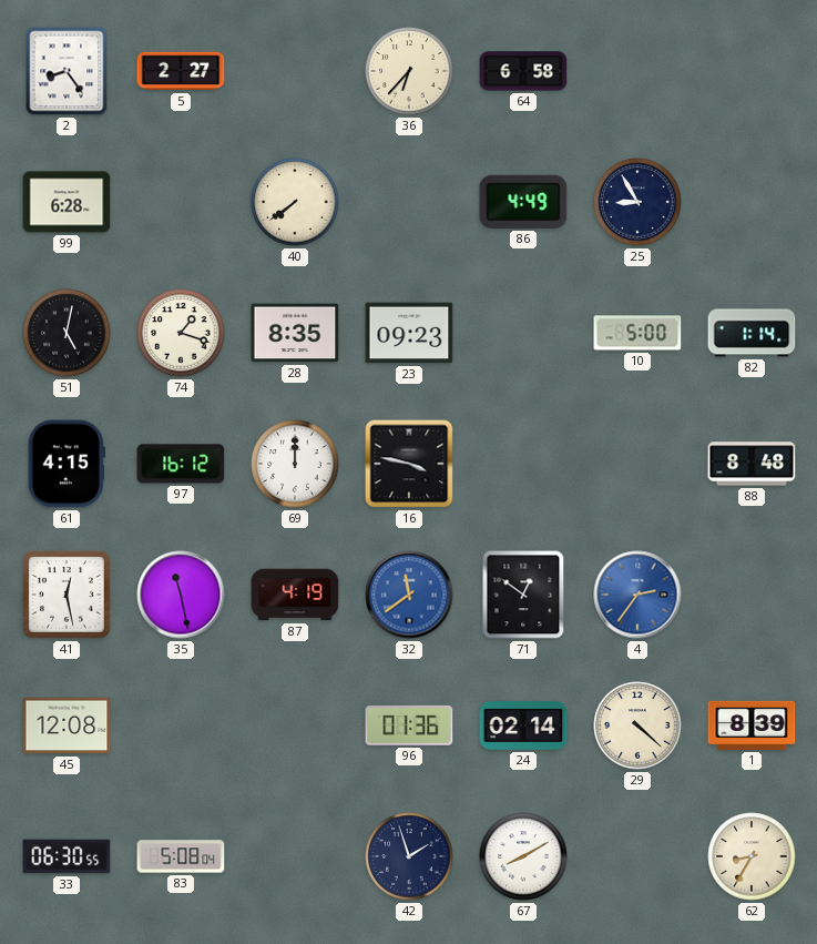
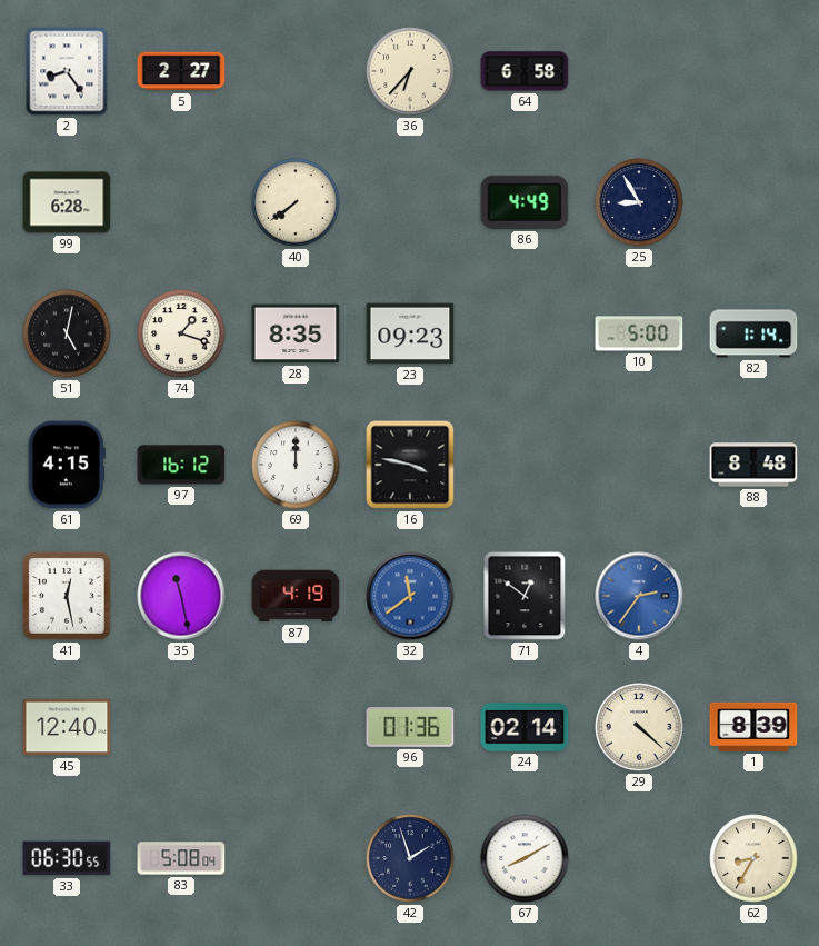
45: 12:08 -> 12:40 (67, 727)
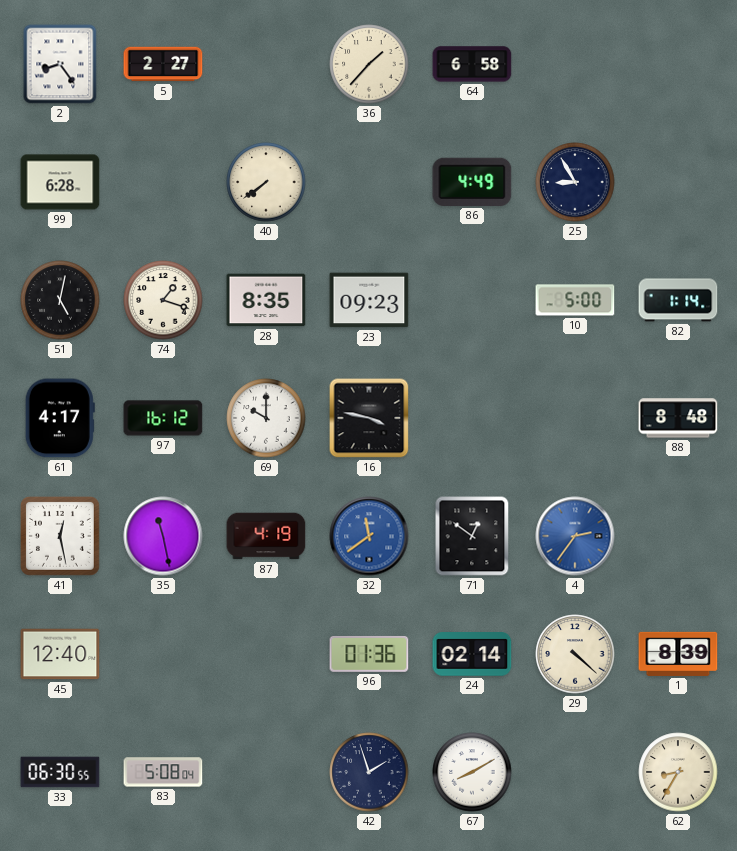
36: 6:37 -> 1:37 (369, 64)
61: 4:15 -> 4:17 (60, 418)
69: 12:00 -> 10:00 (266, 418)
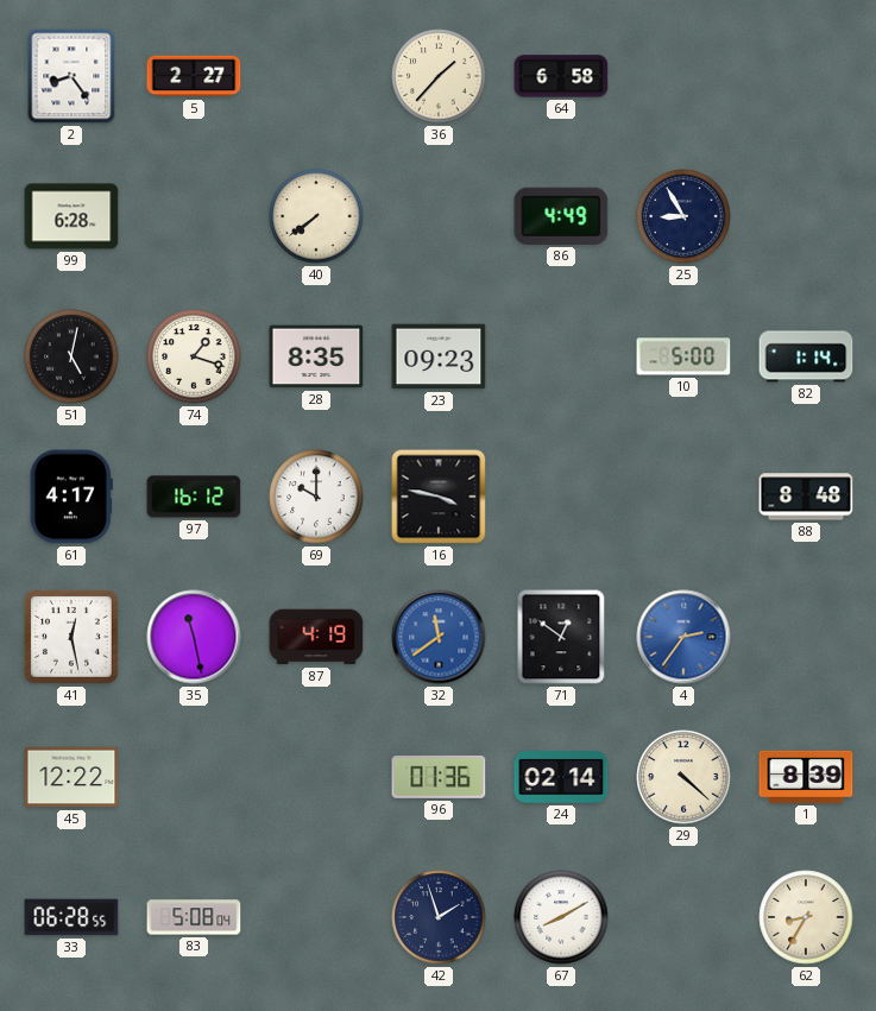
45: 12:40 -> 12:22 (71, 777)
33: 06:30 -> 06:28 (71, 917)
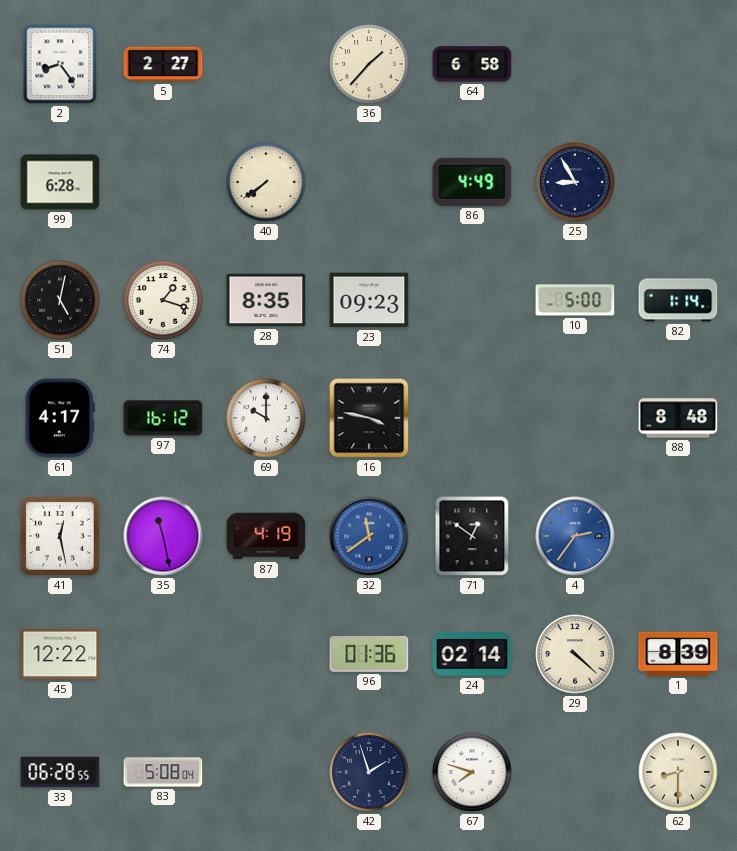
67: 8:10 -> 7:48 (472, 772)
62: 8:35 -> 8:30 (678, 772)
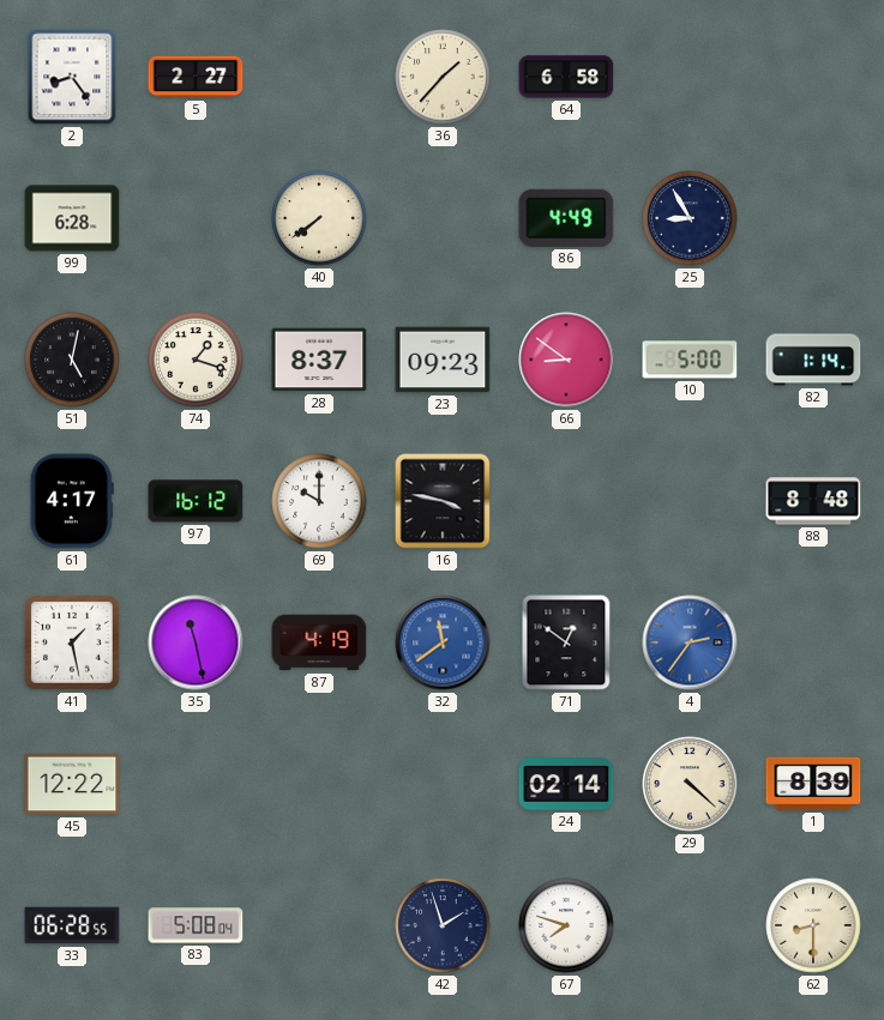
28: 8:35 -> 8:37 (319, 360)
66: none -> 8:51 (566, 360)
41: 12:28 -> 1:28 (73, 644)
96: 01:36 -> none (369, 654)
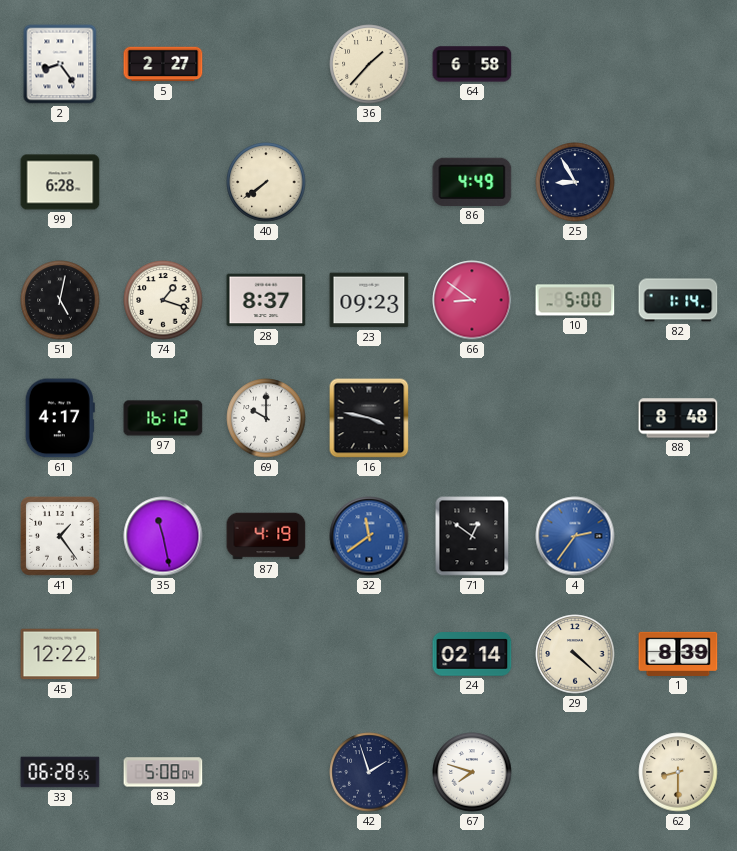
41: 1:28 -> 1:24 (61, 537)
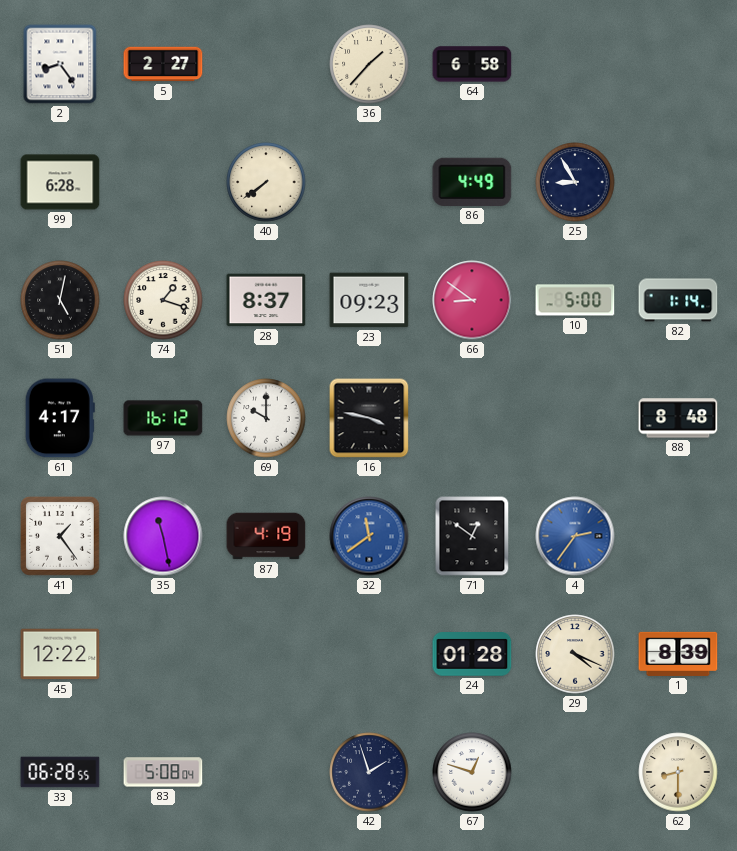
24: 02:14 -> 01:28 (472, 654)
29: 4:22 -> 4:19 (575, 654)
67: 7:48 -> 12:48 (472, 772)
